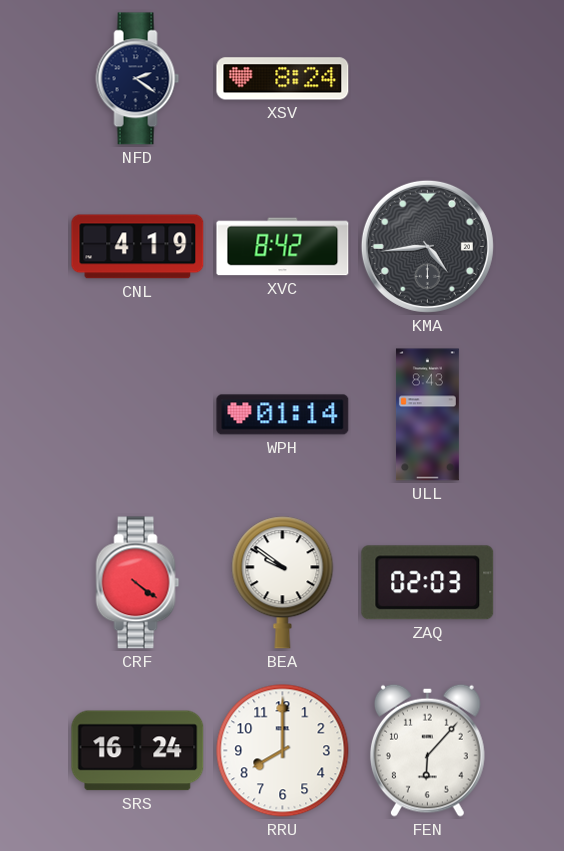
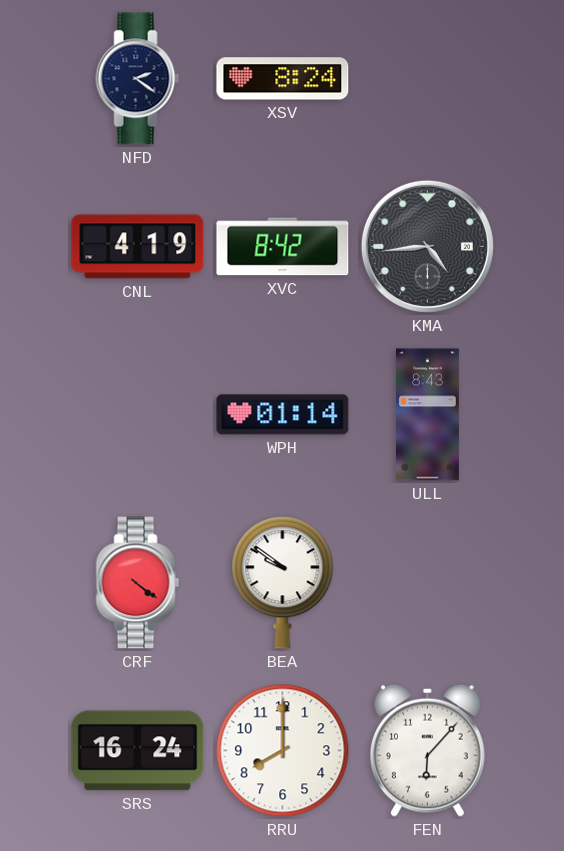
ZAQ: 02:03 -> none (428, 583)
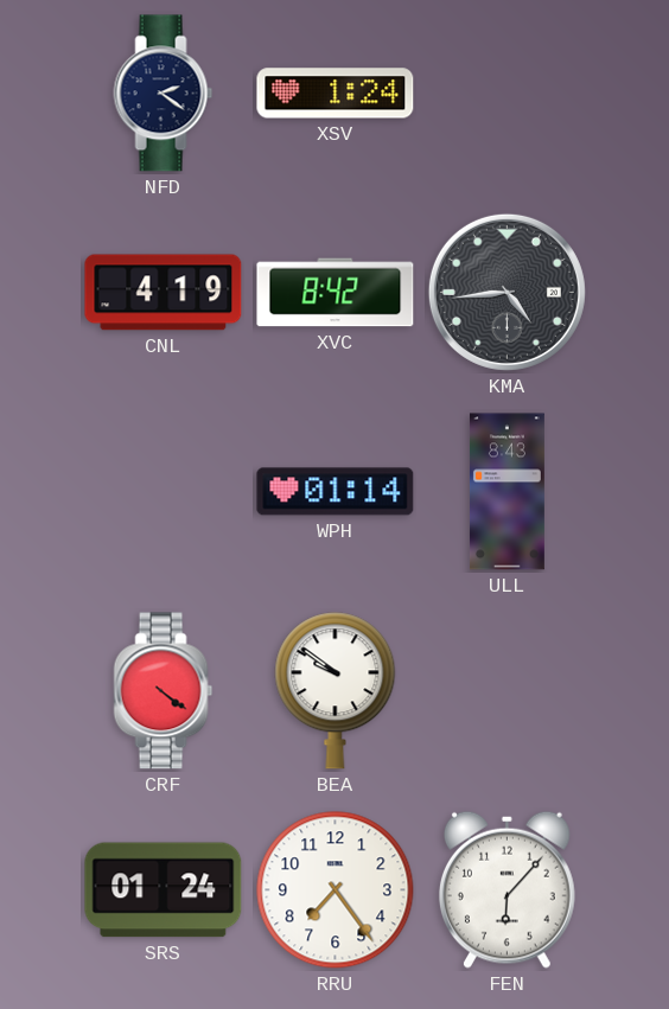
XSV: 8:24 -> 1:24 (336, 94)
SRS: 16:24 -> 01:24 (164, 890)
RRU: 8:00 -> 7:24 (336, 890)
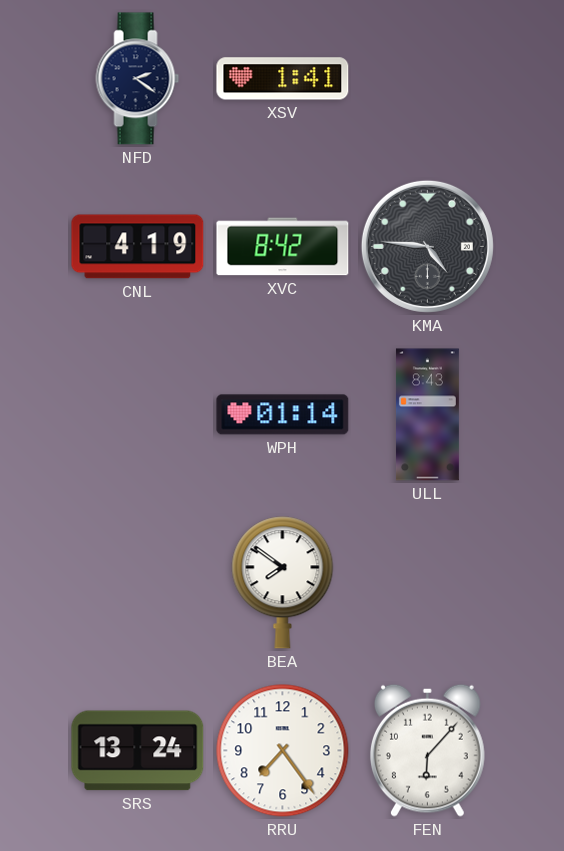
XSV: 1:24 -> 1:41 (283, 79)
KMA: 4:44 -> 4:46 (427, 246)
CRF: 4:21 -> none (164, 691)
BEA: 9:51 -> 7:51 (283, 583)
SRS: 01:24 -> 13:24 (138, 751)
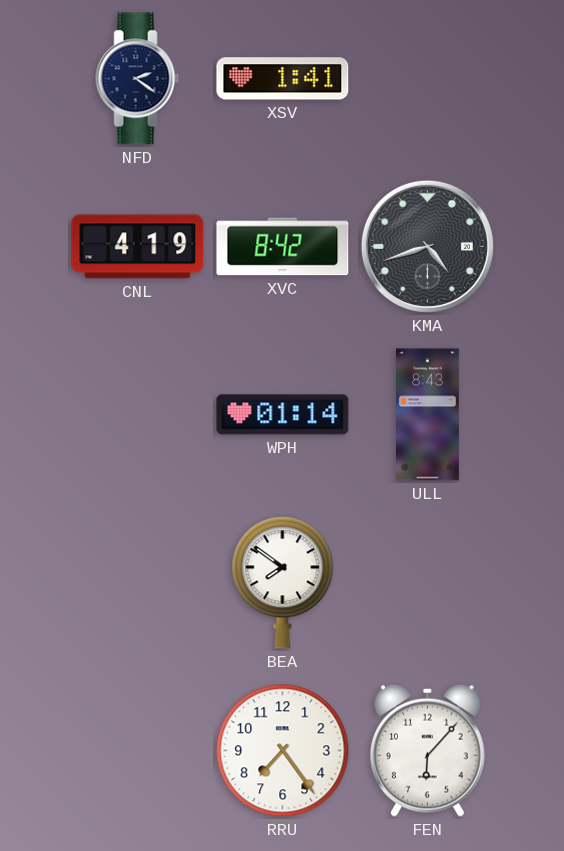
KMA: 4:46 -> 4:42 (427, 246)
SRS: 13:24 -> none (138, 751)
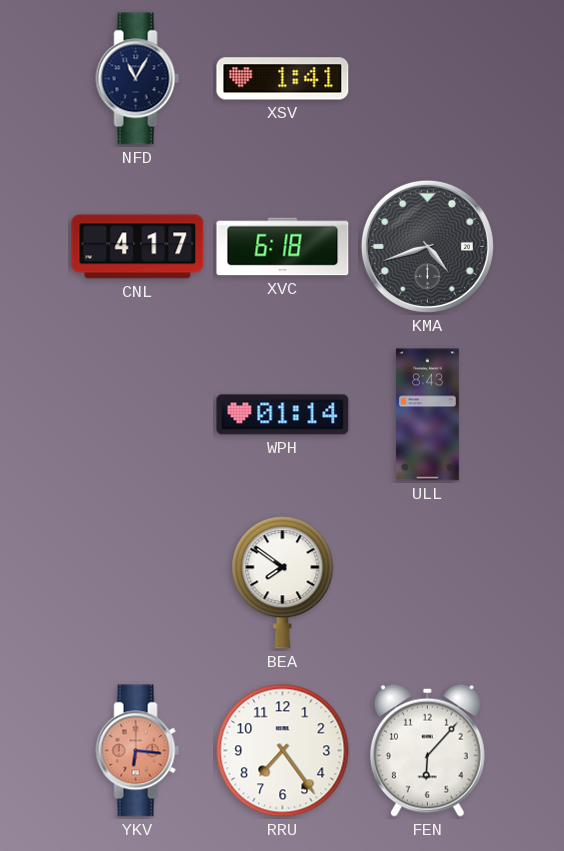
NFD: 2:21 -> 11:05 (138, 79)
CNL: 4:19 -> 4:17 (138, 247)
XVC: 8:42 -> 6:18 (283, 247)
YKV: none -> 6:16 (138, 751)
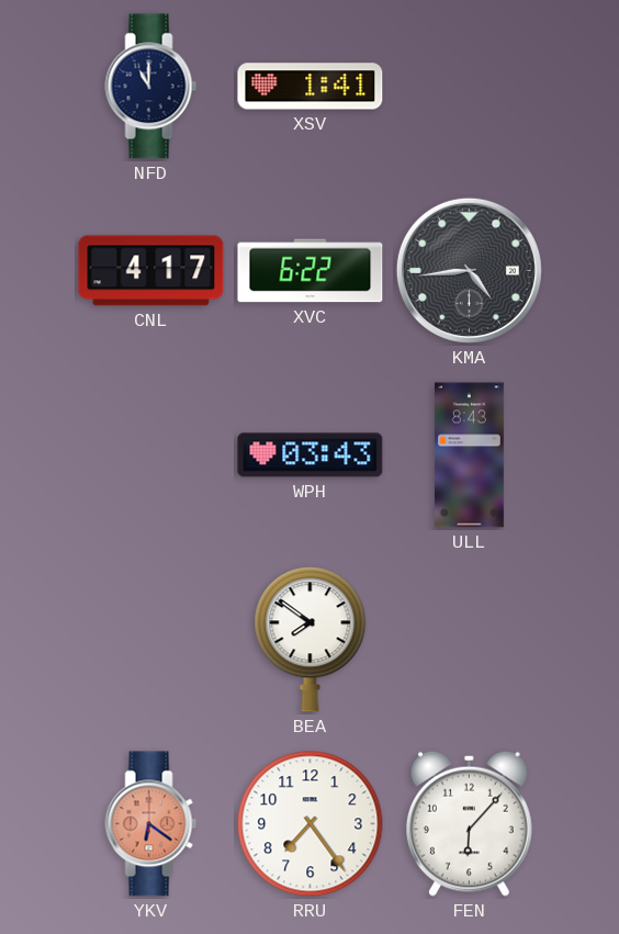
NFD: 11:05 -> 11:00 (151, 87)
XVC: 6:18 -> 6:22 (311, 271)
KMA: 4:42 -> 4:44 (469, 270)
WPH: 01:14 -> 03:43 (311, 455)
YKV: 6:16 -> 6:21 (151, 824)
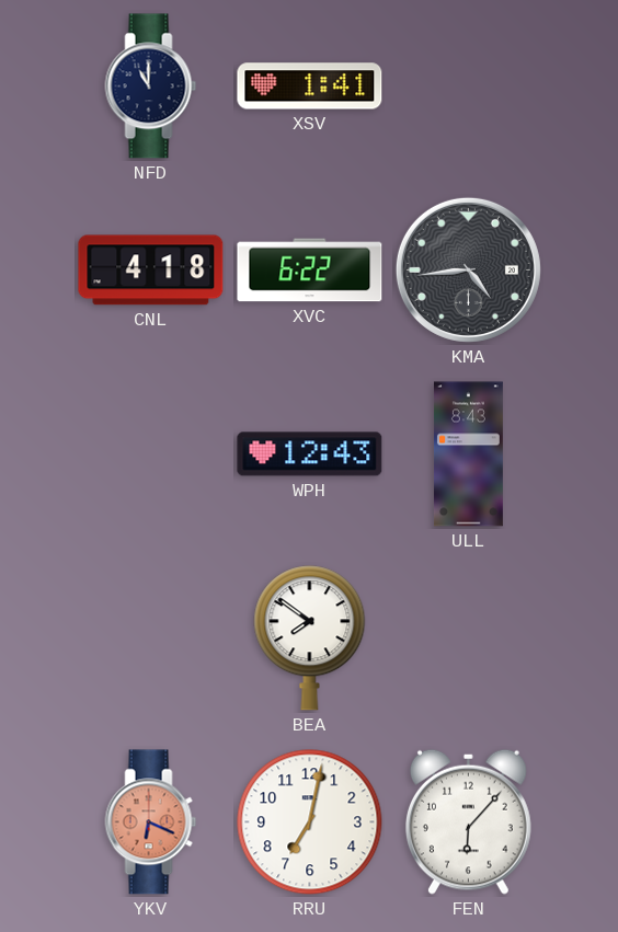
CNL: 4:17 -> 4:18 (151, 271)
WPH: 03:43 -> 12:43 (310, 455)
YKV: 6:21 -> 6:19 (151, 822)
RRU: 7:24 -> 7:02 (310, 822)
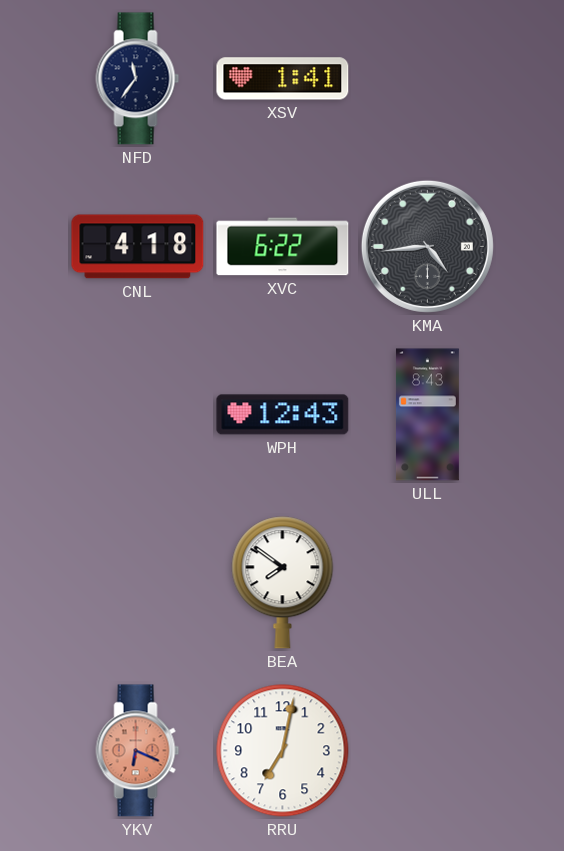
NFD: 11:00 -> 11:36 (138, 79)
FEN: 6:07 -> none (468, 821)
